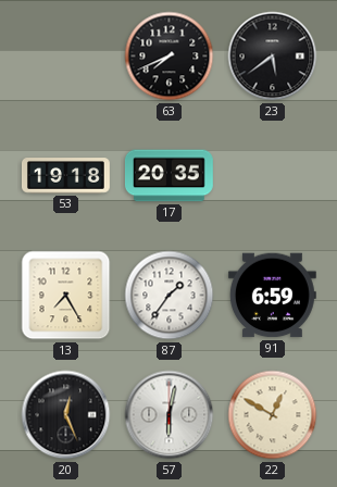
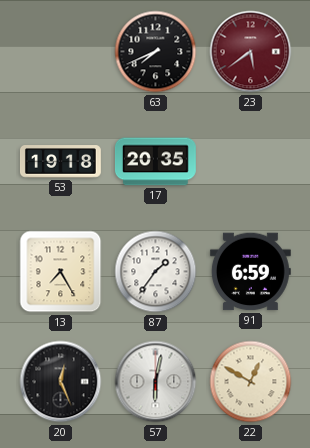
23 dial: black -> burgundy (251, 52)
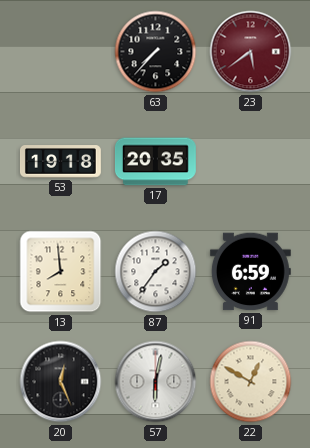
63: 7:41 -> 7:37 (156, 52)
13: 7:25 -> 7:59 (61, 272)
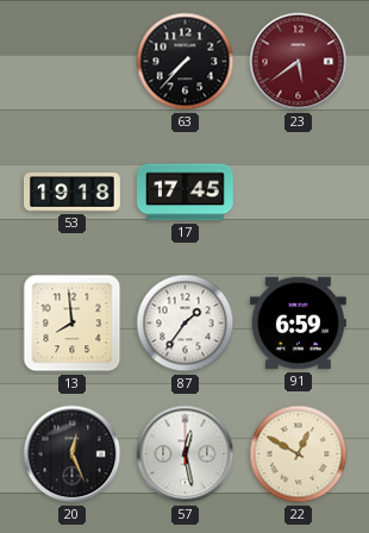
17: 20:35 -> 17:45 (185, 193)
57: 6:02 -> 12:28 (186, 454)
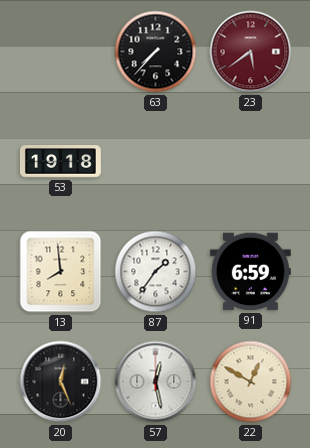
17: 17:45 -> none (185, 193)
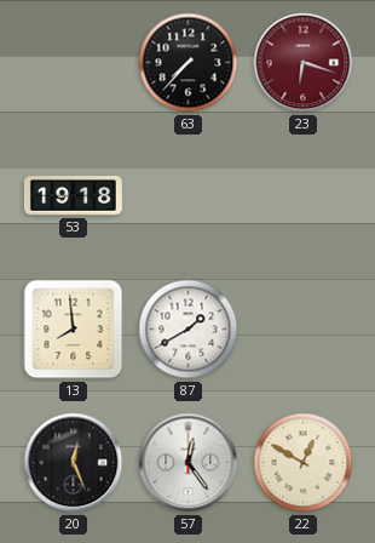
23: 5:39 -> 6:18 (304, 63)
87: 1:36 -> 1:40 (189, 330)
91: 6:59 -> none (250, 272)
57: 12:28 -> 12:24 (189, 463)
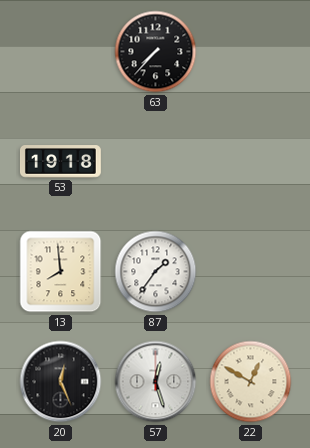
23: 6:18 -> none (304, 63)
87: 1:40 -> 1:36 (156, 272)
57: 12:24 -> 12:27 (156, 382)
